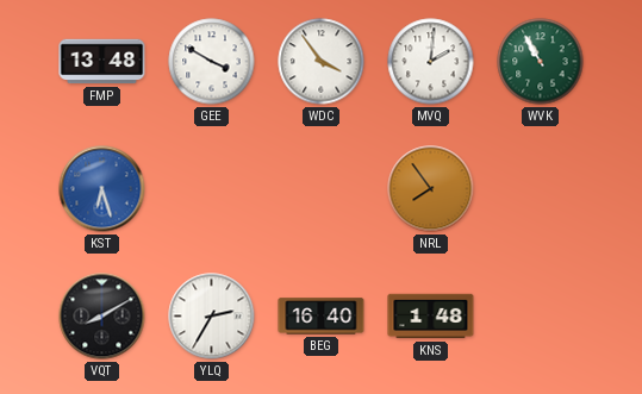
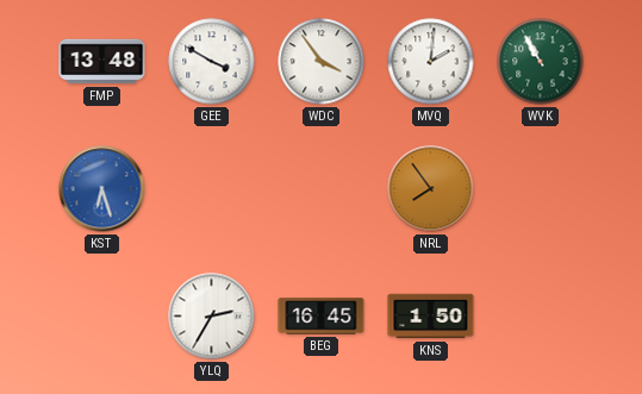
VQT: 8:10 -> none (102, 317)
BEG: 16:40 -> 16:45 (322, 317)
KNS: 1:48 -> 1:50 (431, 317)
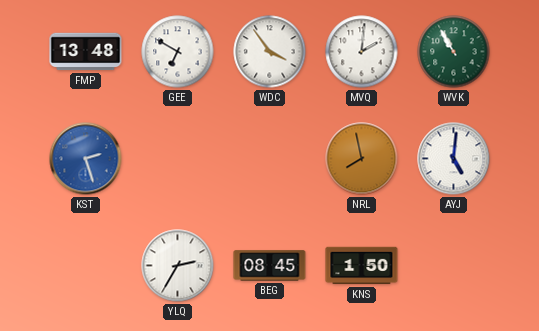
GEE: 3:50 -> 6:50 (178, 52)
KST: 6:27 -> 2:27 (86, 159)
NRL: 7:54 -> 7:58 (362, 159)
AYJ: none -> 5:01 (454, 159)
BEG: 16:45 -> 08:45 (270, 266)
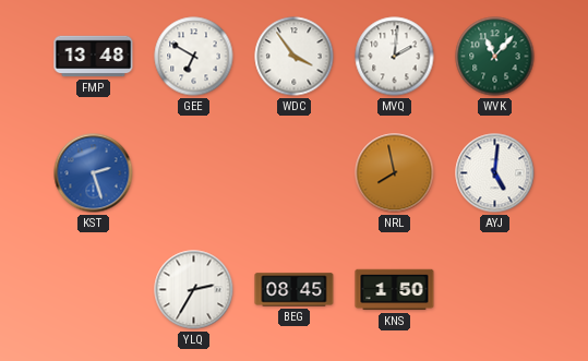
WVK: 10:55 -> 11:07 (495, 57)
